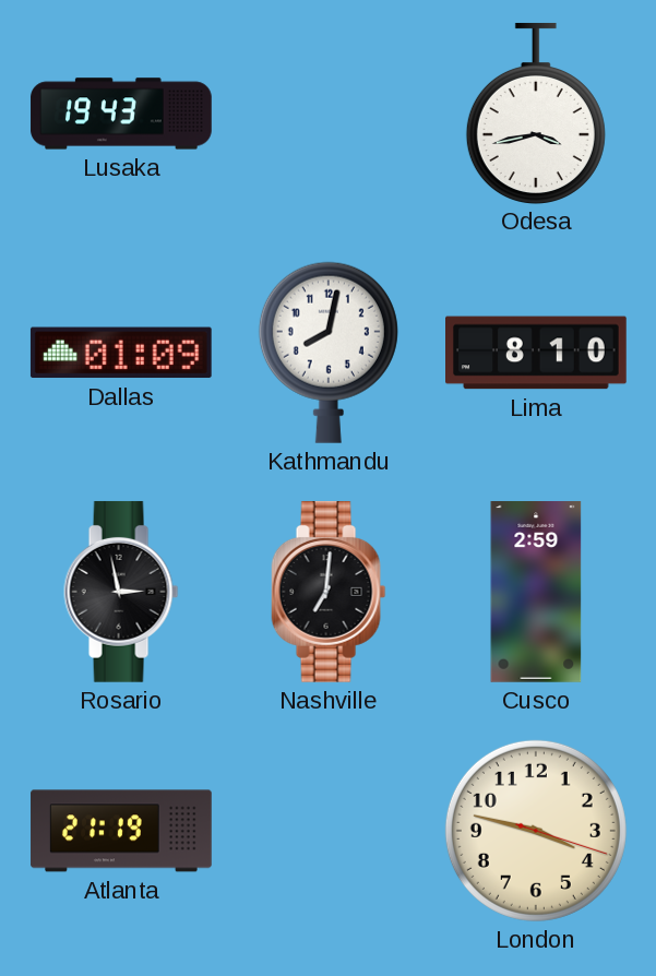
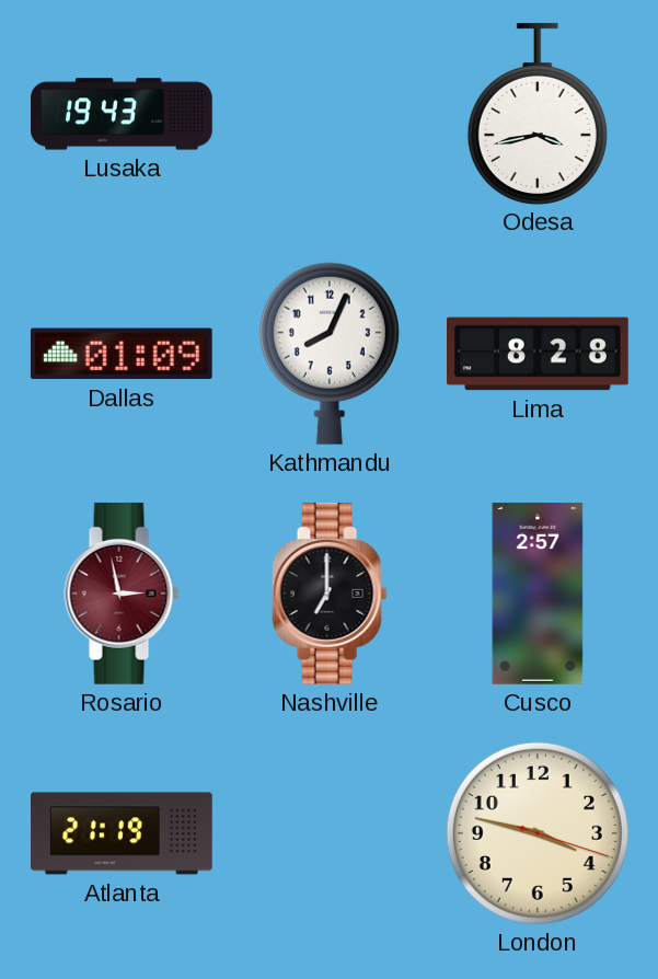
Kathmandu: 8:02 -> 8:04 (330, 354)
Lima: 8:10 -> 8:28 (539, 354)
Rosario dial: black -> burgundy (122, 594)
Nashville: 7:01 -> 7:00 (330, 594)
Cusco: 2:59 -> 2:57 (538, 595)
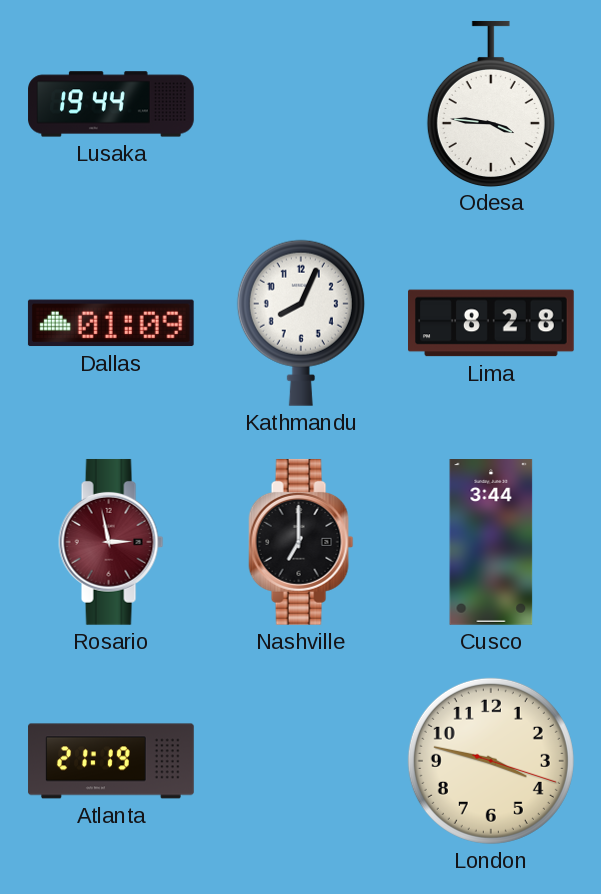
Lusaka: 19:43 -> 19:44 (111, 104)
Odesa: 3:43 -> 3:46 (491, 103)
Cusco: 2:57 -> 3:44 (491, 543)
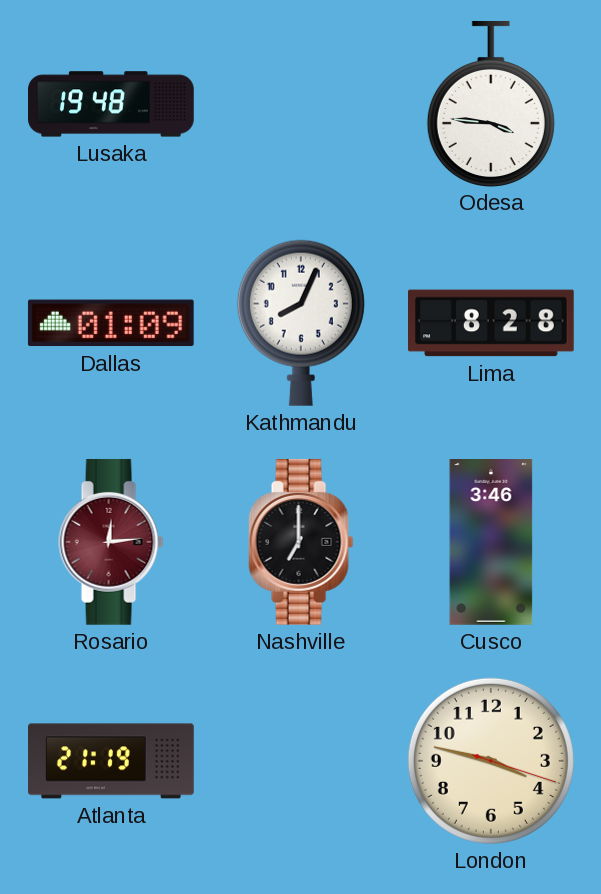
Lusaka: 19:44 -> 19:48 (111, 104)
Rosario: 2:58 -> 12:14 (111, 542)
Cusco: 3:44 -> 3:46 (491, 543)
